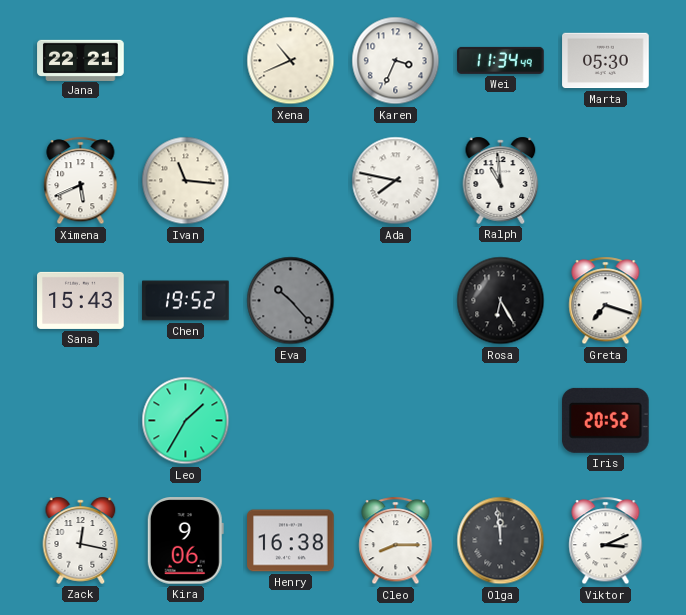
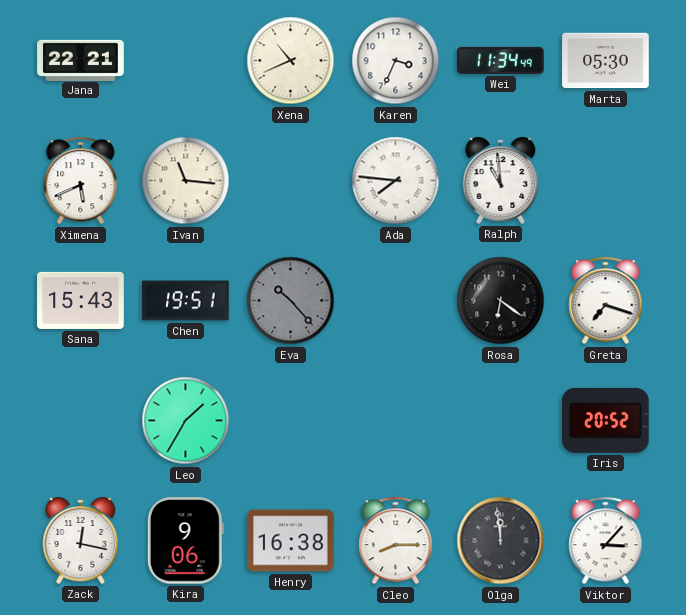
Ada: 7:47 -> 7:46 (396, 181)
Chen: 19:52 -> 19:51 (186, 301)
Rosa: 6:25 -> 6:21 (501, 301)
Viktor: 3:11 -> 3:07 (606, 541)
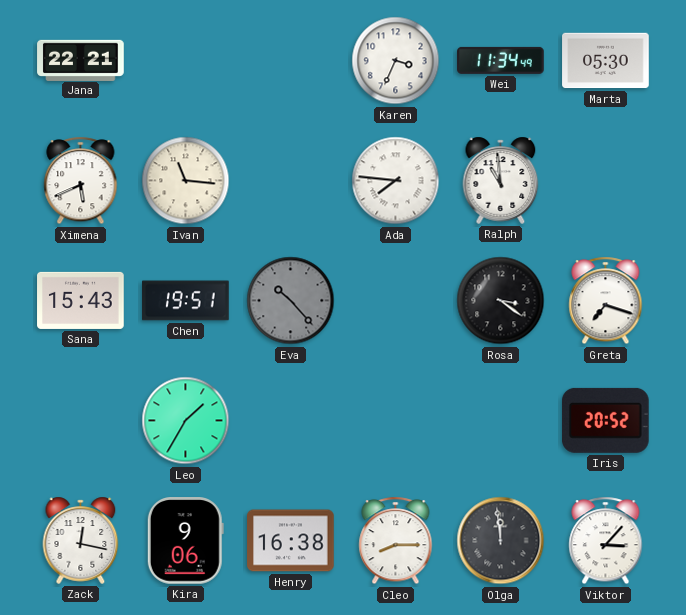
Xena: 10:41 -> none (291, 61)
Rosa: 6:21 -> 3:21 (501, 301)
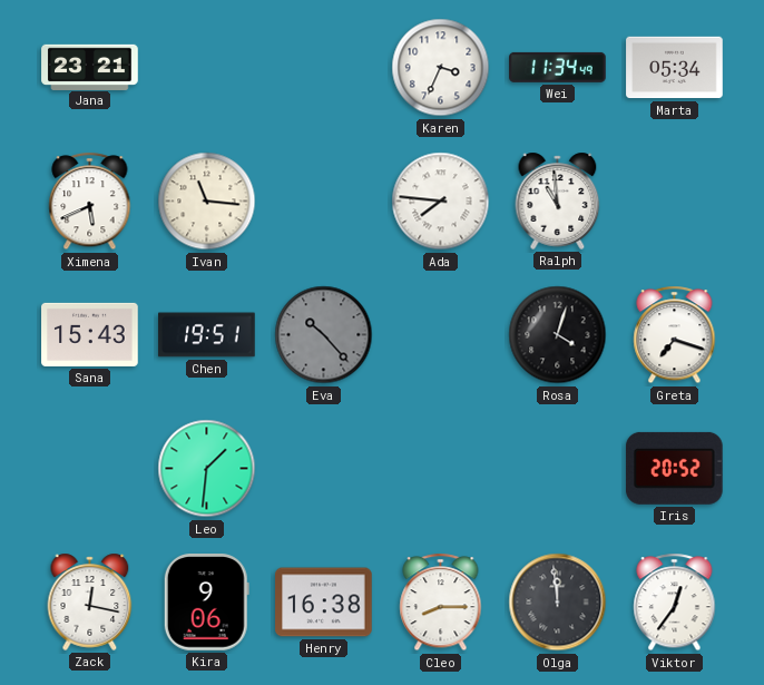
Jana: 22:21 -> 23:21 (90, 67)
Marta: 05:30 -> 05:34 (675, 68)
Rosa: 3:21 -> 4:03 (558, 335)
Leo: 1:35 -> 1:31 (207, 469)
Viktor: 3:07 -> 12:36 (675, 603)
